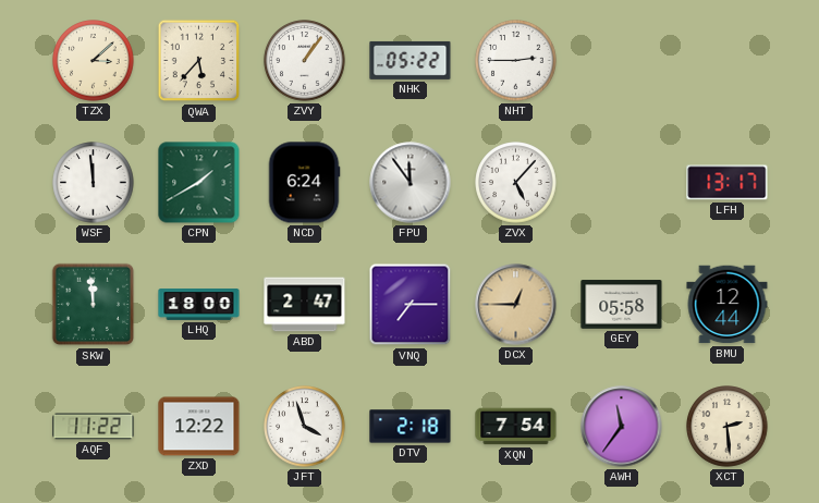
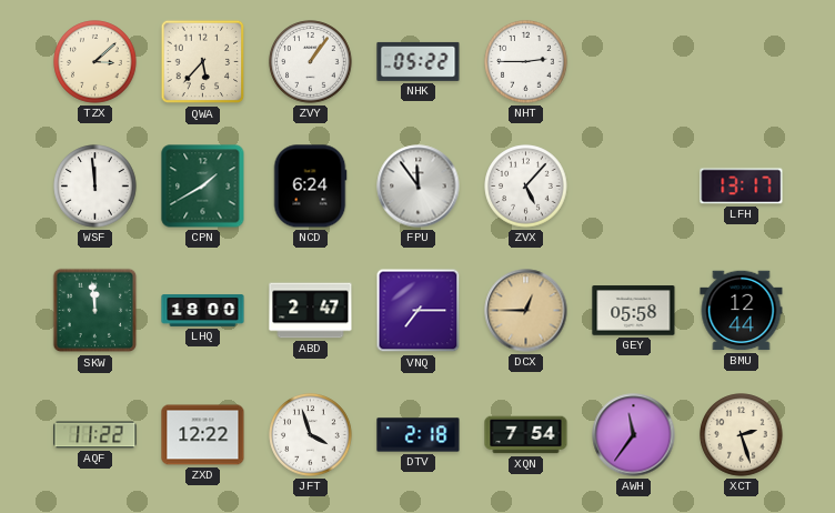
XCT: 2:29 -> 2:27 (742, 435)
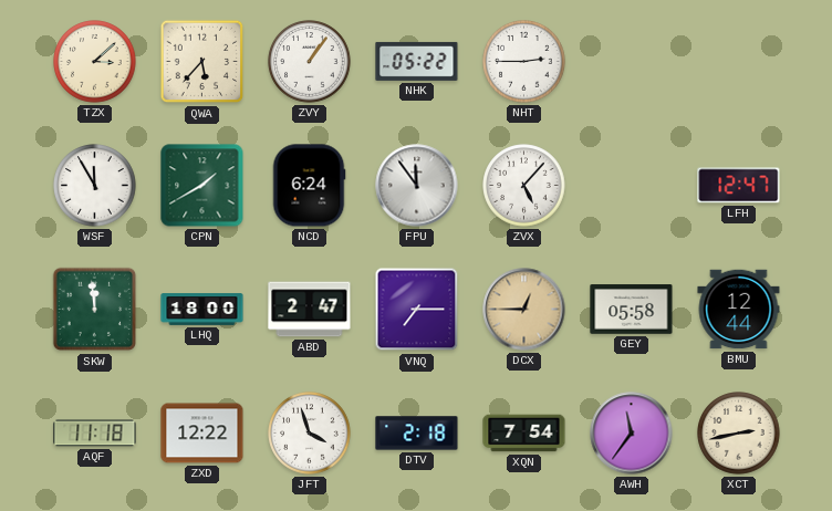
WSF: 11:59 -> 11:55 (95, 186)
LFH: 13:17 -> 12:47 (739, 186)
AQF: 11:22 -> 11:18 (95, 434)
XCT: 2:27 -> 2:43 (739, 434)
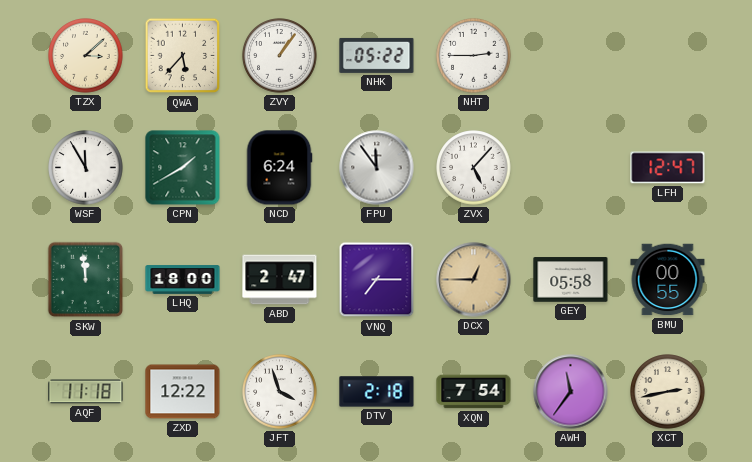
BMU: 12:44 -> 00:55 (668, 280)
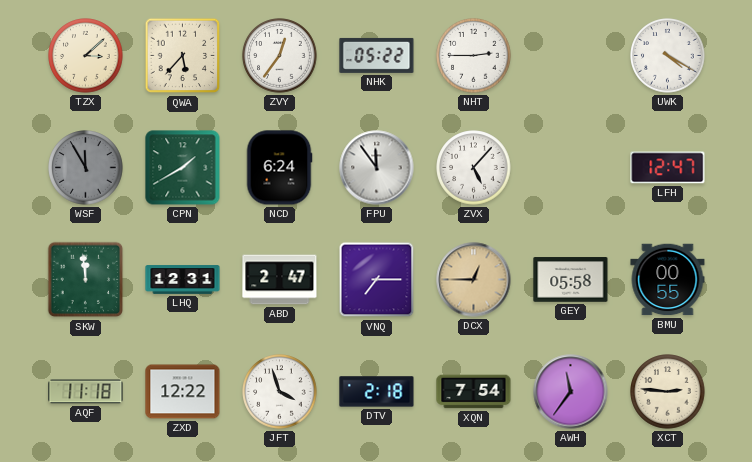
ZVY: 1:06 -> 12:36 (280, 56)
UWK: none -> 4:20 (668, 56)
WSF dial: white -> grey (86, 168)
LHQ: 18:00 -> 12:31 (183, 280)
XCT: 2:43 -> 2:46 (668, 392)
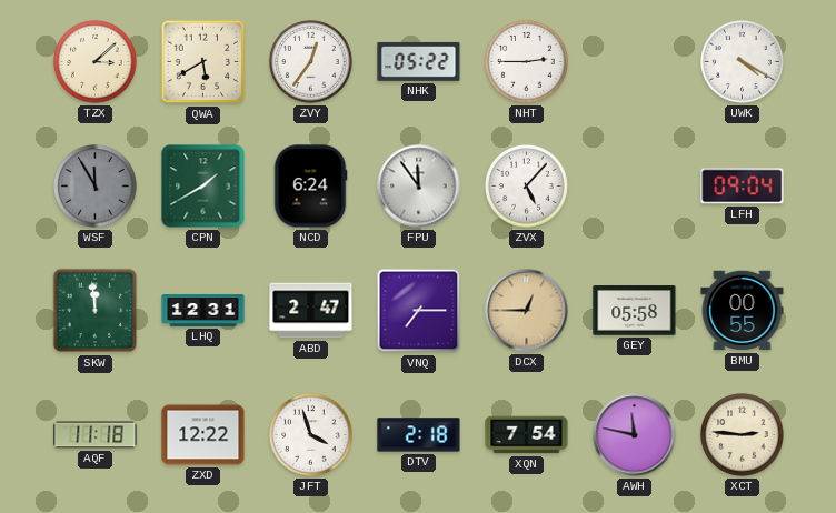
QWA: 5:37 -> 5:40 (203, 62)
LFH: 12:47 -> 09:04 (743, 187)
AWH: 11:36 -> 11:47 (635, 435)
